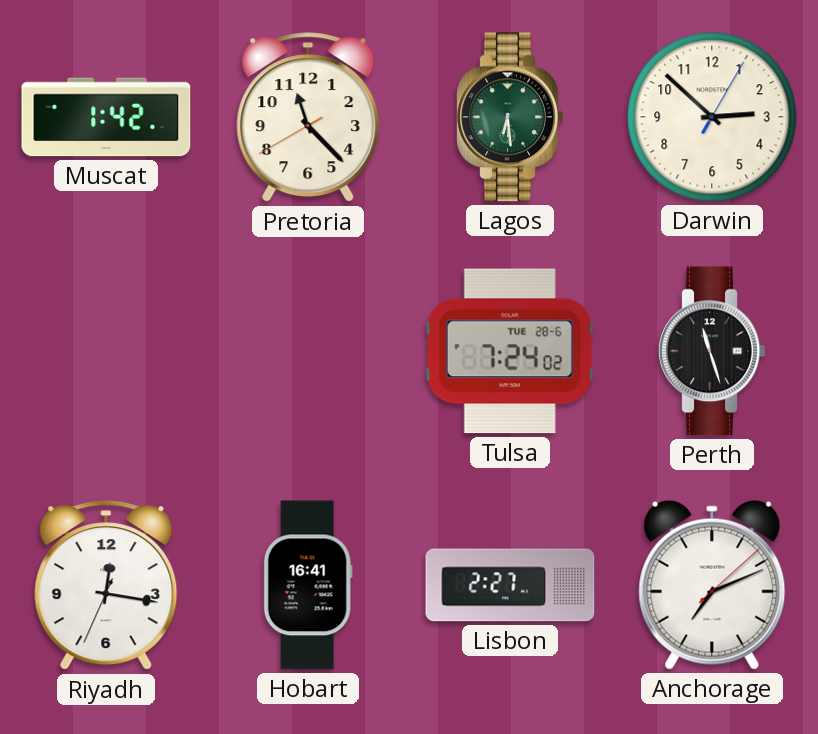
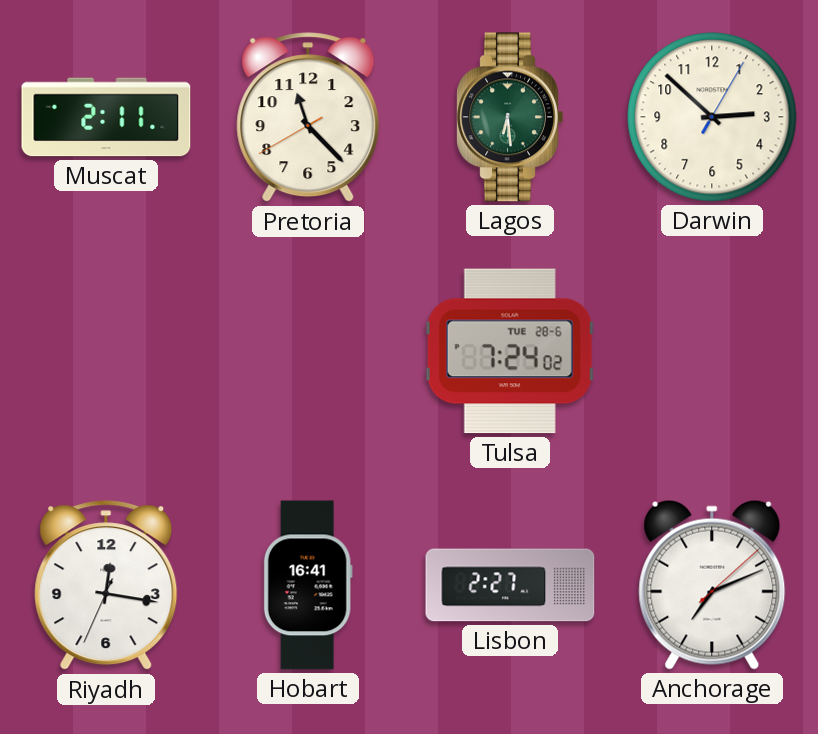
Muscat: 1:42 -> 2:11 (106, 117)
Perth: 11:27 -> none (712, 351)
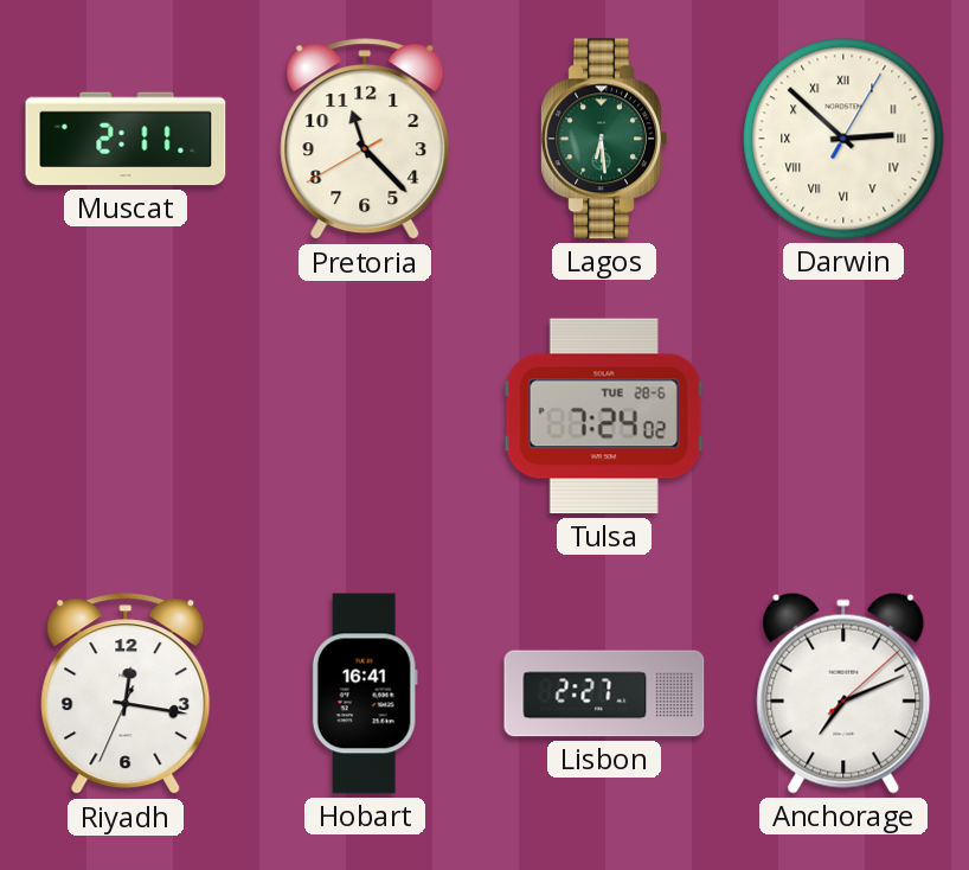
Darwin numerals: Arabic -> Roman (843, 139)
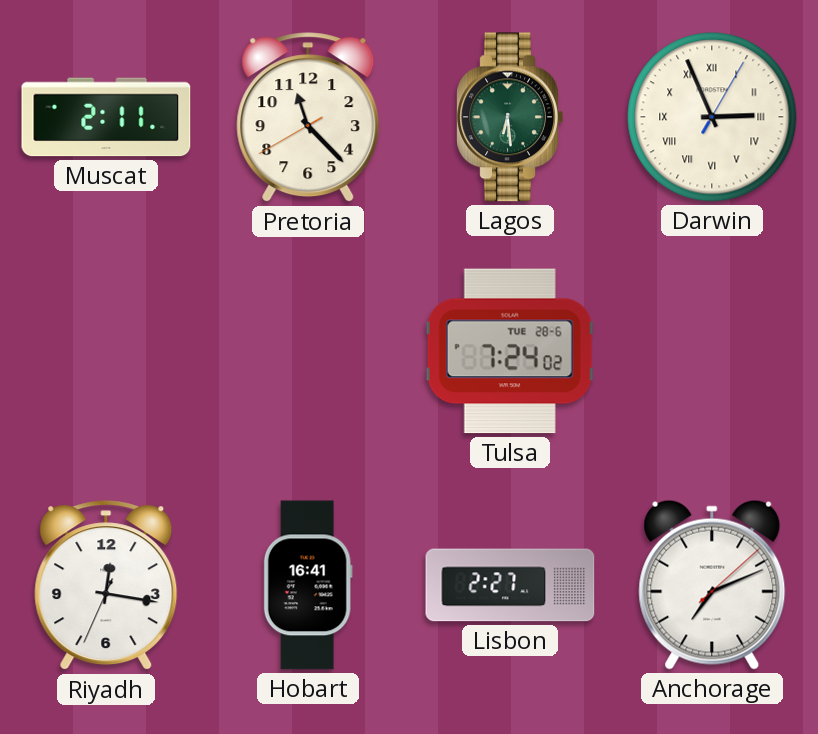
Darwin: 2:52 -> 2:56 (712, 117)
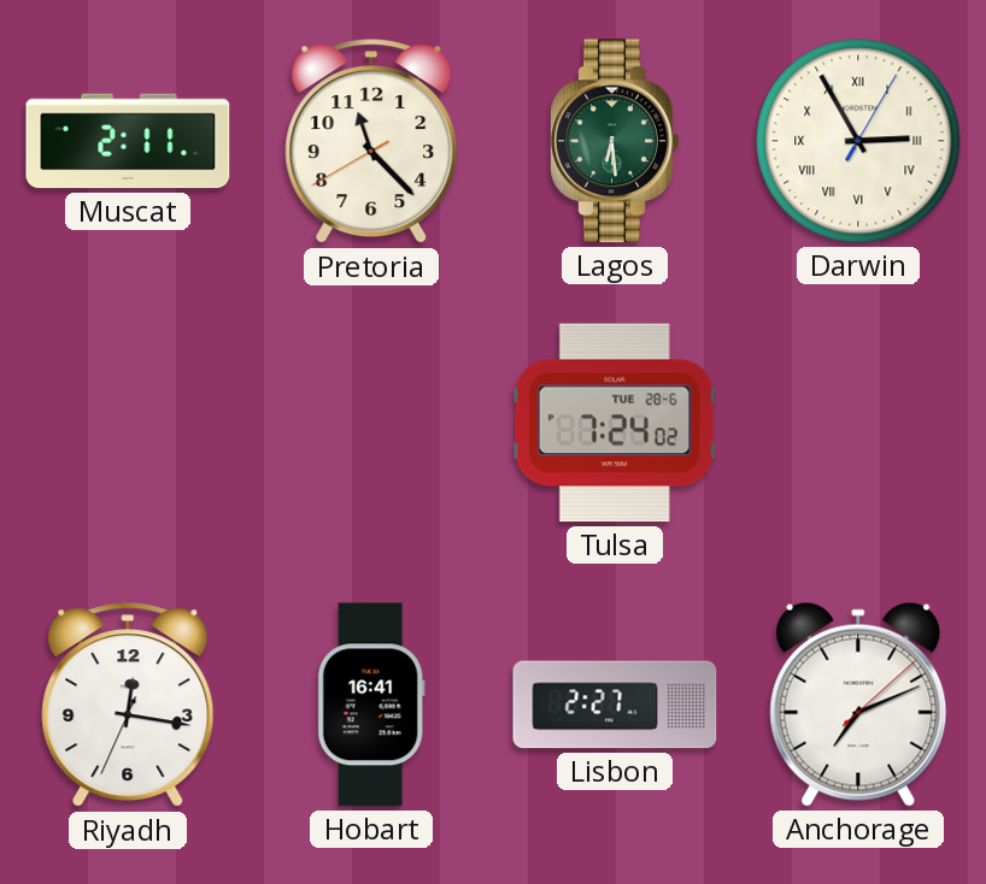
Darwin: 2:56 -> 2:55 (858, 141)
